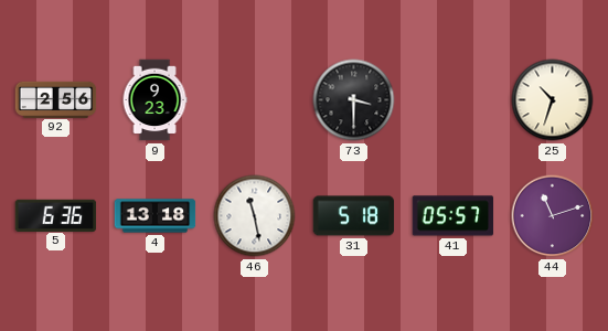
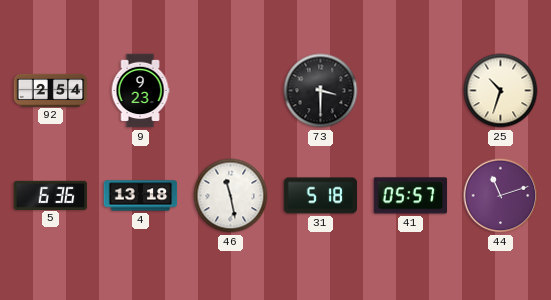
92: 2:56 -> 2:54 (51, 90)
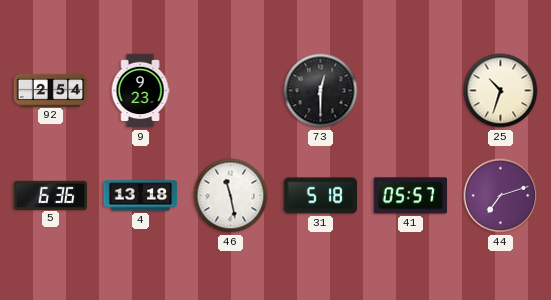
73: 3:30 -> 12:30 (321, 91)
44: 11:12 -> 7:12 (501, 196)
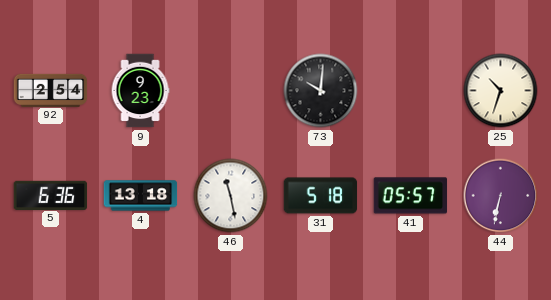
73: 12:30 -> 10:01 (321, 91)
44: 7:12 -> 6:32 (501, 196)
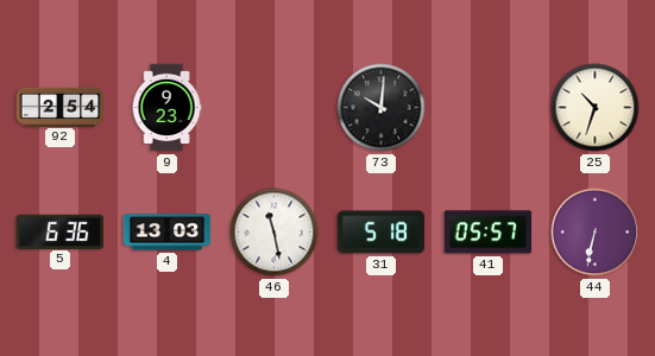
4: 13:18 -> 13:03 (168, 233)
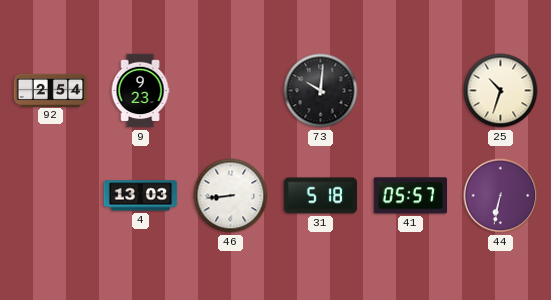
5: 6:36 -> none (61, 231)
46: 11:28 -> 8:44 (231, 196)
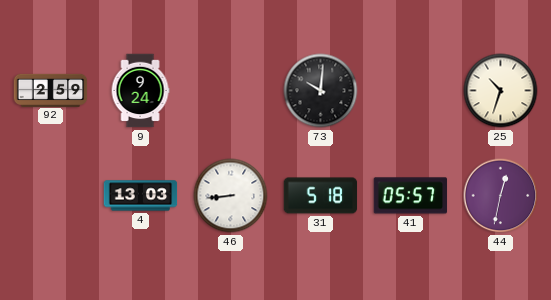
92: 2:54 -> 2:59 (51, 90)
9: 9:23 -> 9:24 (140, 91)
44: 6:32 -> 12:32 (501, 196)
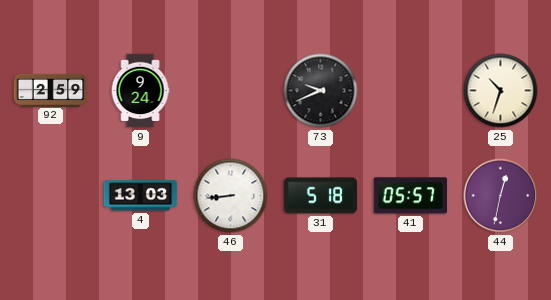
73: 10:01 -> 9:41 (321, 91)
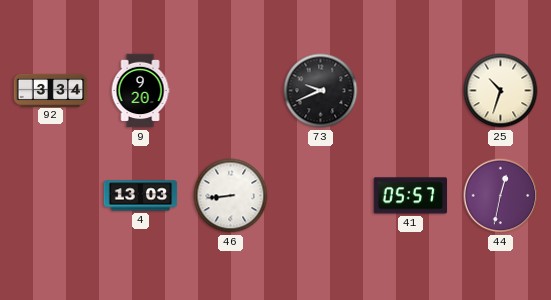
92: 2:59 -> 3:34 (51, 90)
9: 9:24 -> 9:20 (140, 91)
31: 5:18 -> none (321, 196)
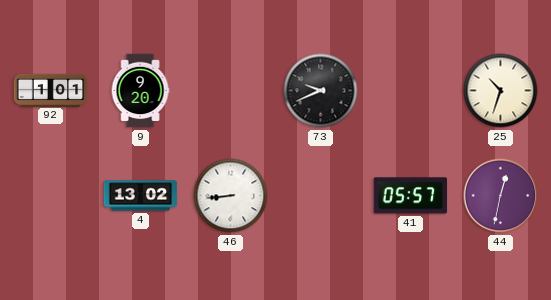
92: 3:34 -> 1:01 (51, 90)
4: 13:03 -> 13:02 (141, 196)
